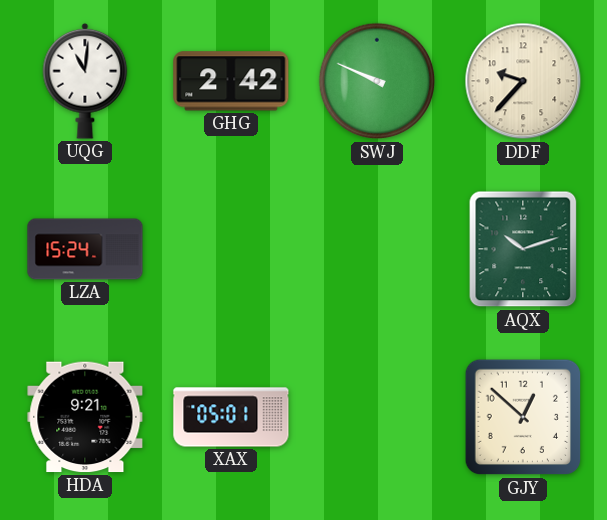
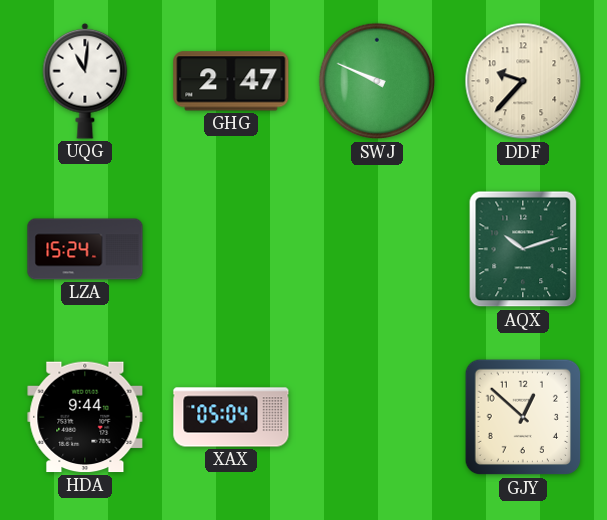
GHG: 2:42 -> 2:47 (231, 81)
HDA: 9:21 -> 9:44 (85, 417)
XAX: 05:01 -> 05:04 (231, 417)
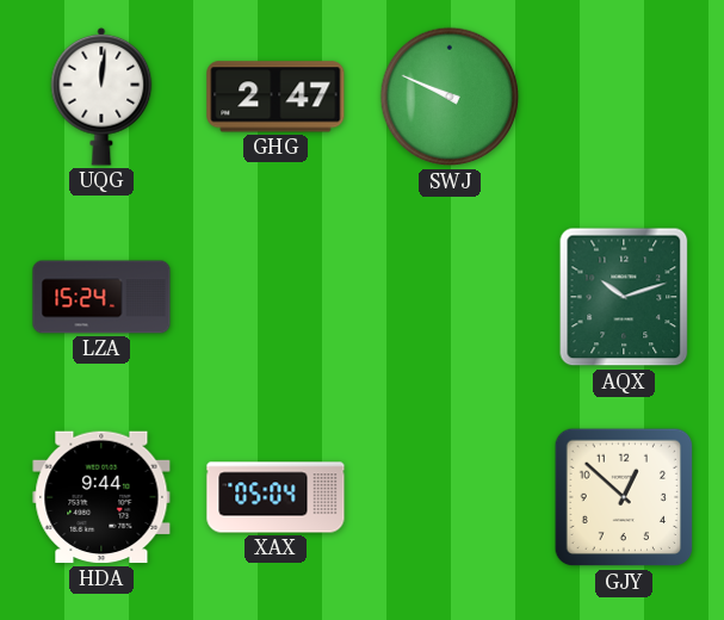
UQG: 11:01 -> 12:01 (101, 97)
DDF: 9:37 -> none (523, 81)
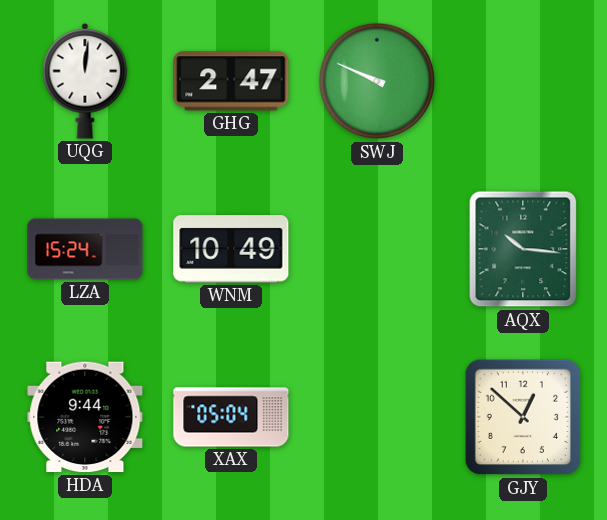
WNM: none -> 10:49 (231, 249)
AQX: 10:12 -> 10:16 (523, 249)
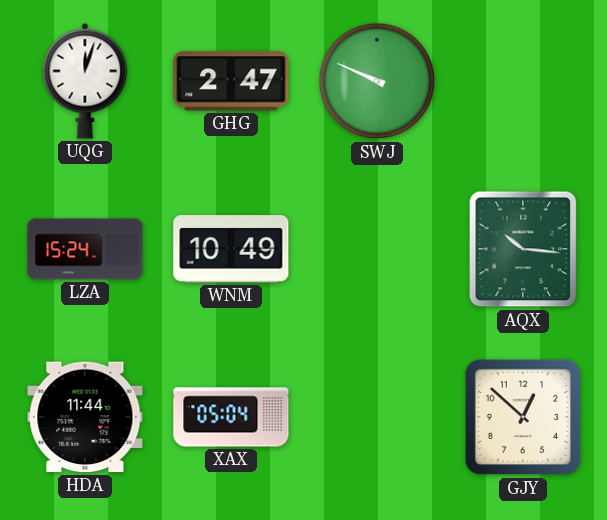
UQG: 12:01 -> 12:03 (85, 81)
HDA: 9:44 -> 11:44 (85, 417)
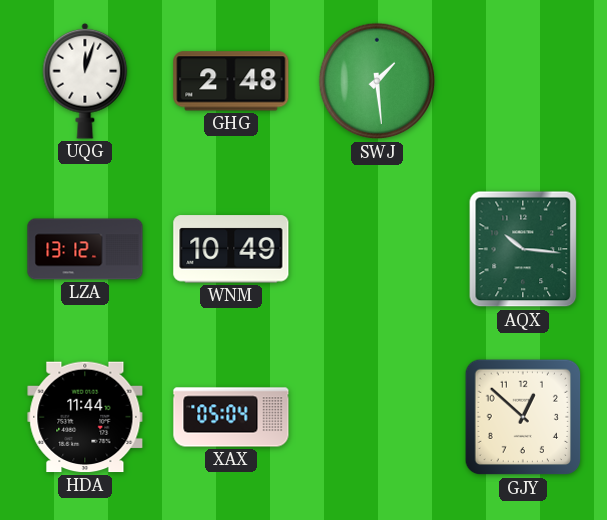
GHG: 2:47 -> 2:48 (231, 81)
SWJ: 9:49 -> 1:29 (377, 81)
LZA: 15:24 -> 13:12 (85, 249)
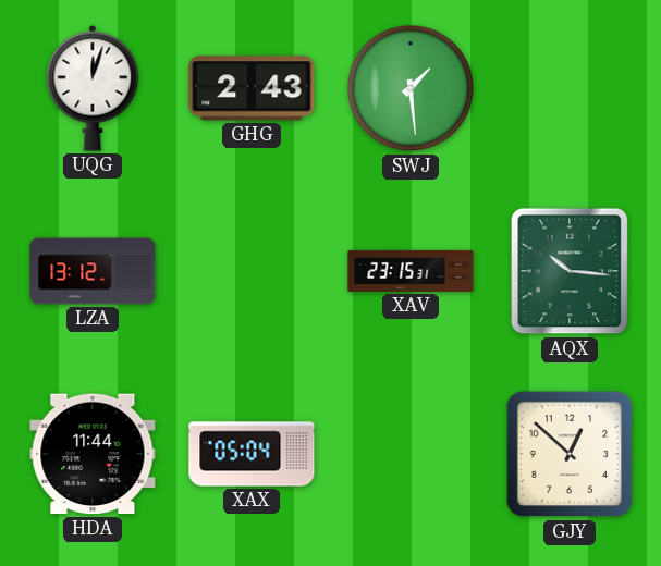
GHG: 2:48 -> 2:43 (252, 88)
WNM: 10:49 -> none (231, 249)
XAV: none -> 23:15 (411, 271)
